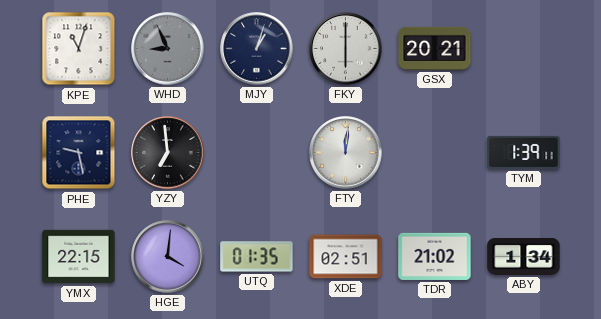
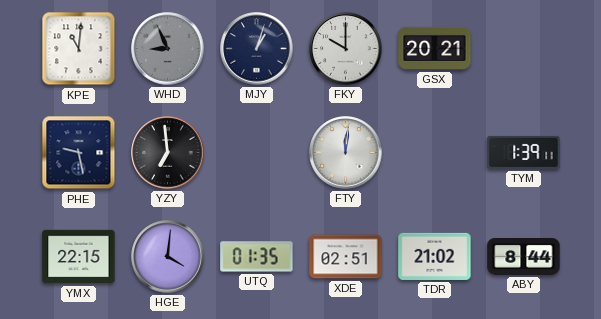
KPE: 11:03 -> 11:01 (79, 49)
FKY: 6:00 -> 10:00 (346, 49)
ABY: 1:34 -> 8:44 (524, 257)
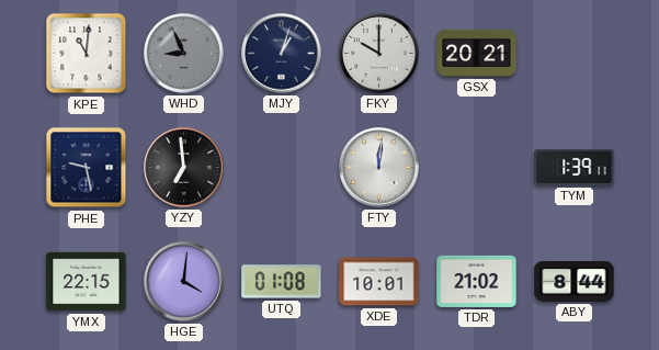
UTQ: 01:35 -> 01:08 (282, 282)
XDE: 02:51 -> 10:01 (379, 282)
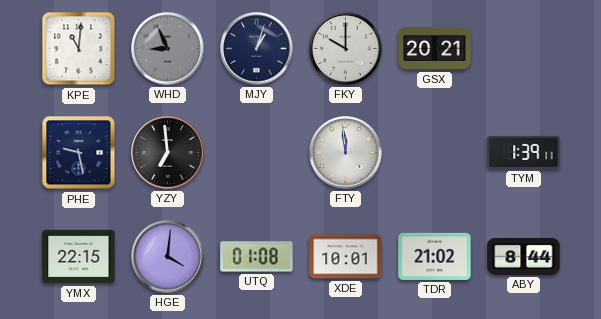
FTY: 12:01 -> 11:59 (346, 153)
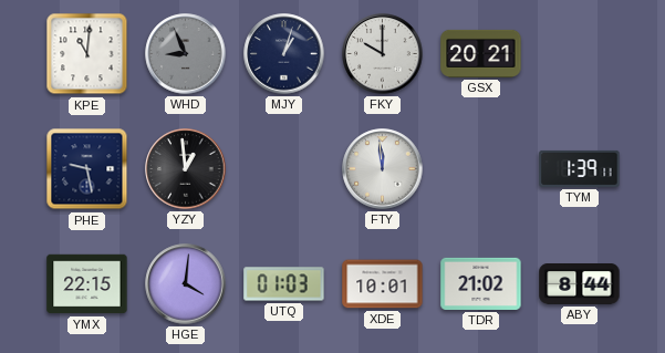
YZY: 6:59 -> 12:59 (186, 169)
UTQ: 01:08 -> 01:03 (284, 284)
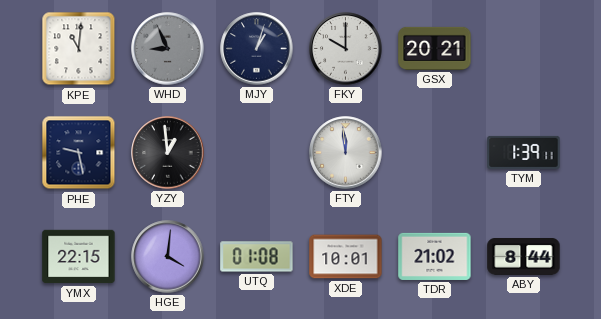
UTQ: 01:03 -> 01:08 (257, 257)
